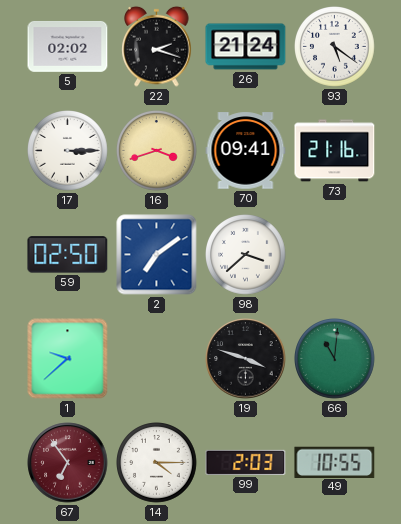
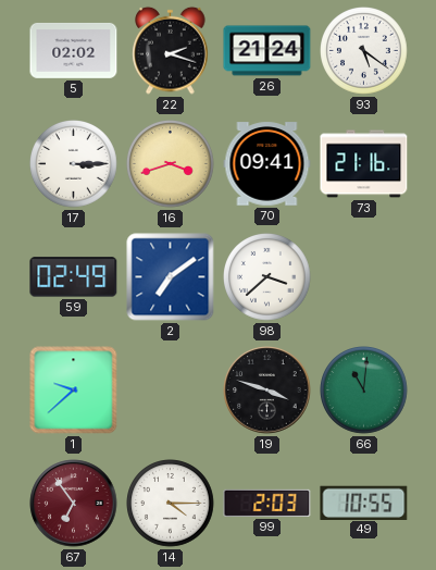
59: 02:50 -> 02:49 (74, 277)
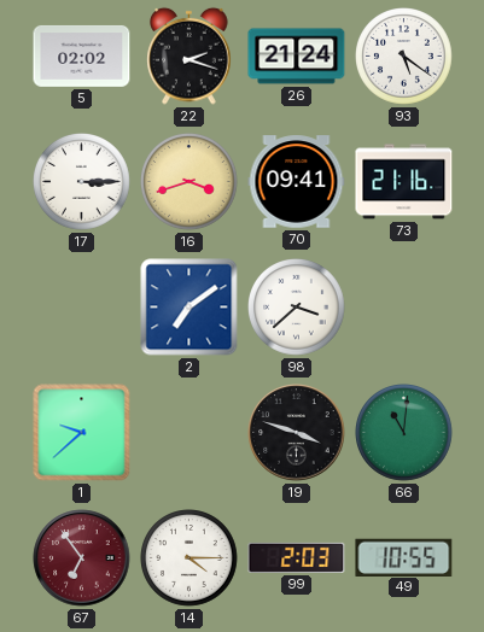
59: 02:49 -> none (74, 277)
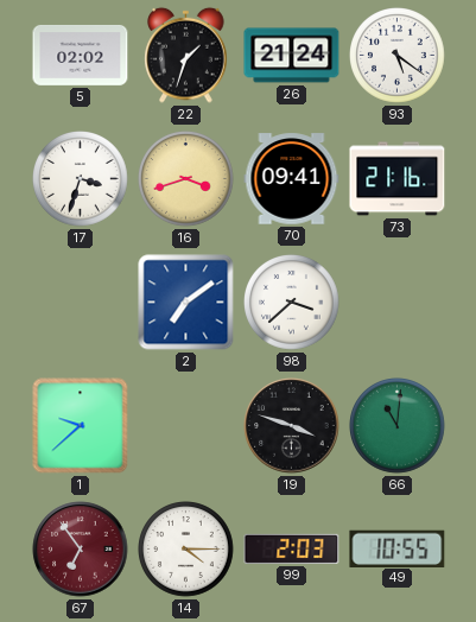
22: 2:18 -> 1:33 (186, 55)
17: 3:15 -> 3:33 (81, 179)
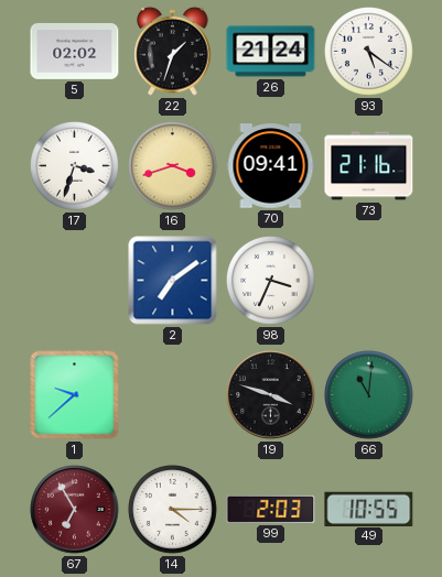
98: 3:38 -> 3:34 (271, 281)
67: 6:54 -> 6:55 (75, 510)
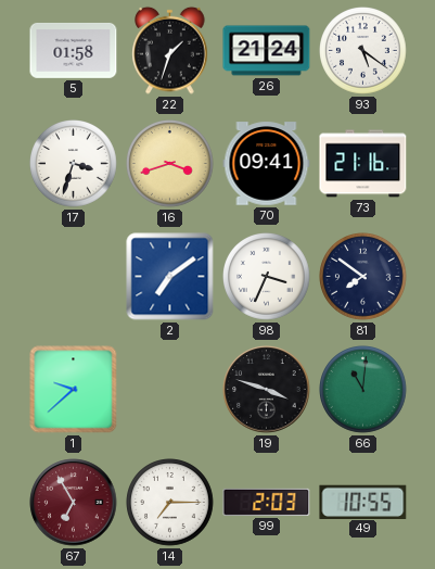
5: 02:02 -> 01:58 (74, 50)
81: none -> 7:51 (363, 277)
14: 4:15 -> 7:15 (170, 503)
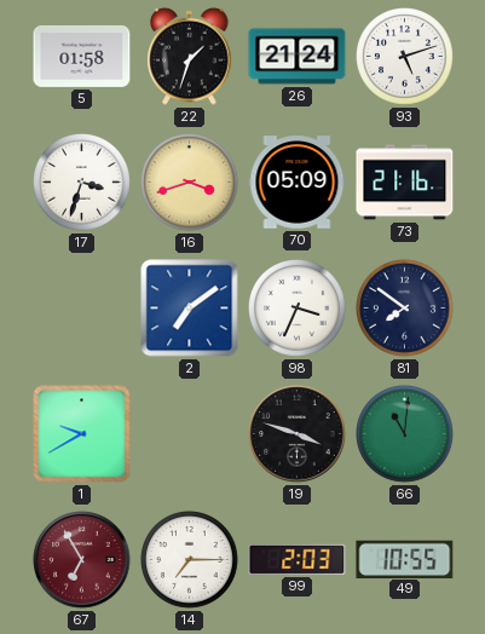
93: 5:21 -> 5:12 (405, 57)
70: 09:41 -> 05:09 (298, 183)
1: 9:38 -> 9:40 (82, 434)
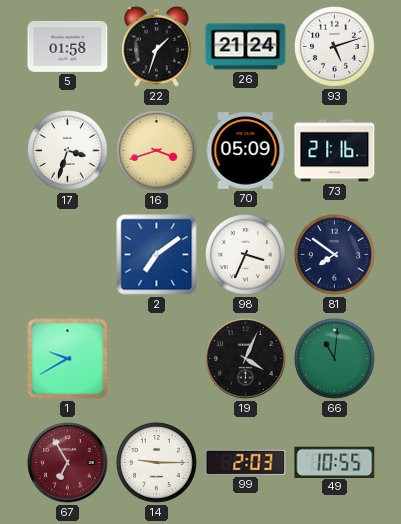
19: 3:48 -> 4:04 (246, 359)
14: 7:15 -> 9:15 (157, 463)
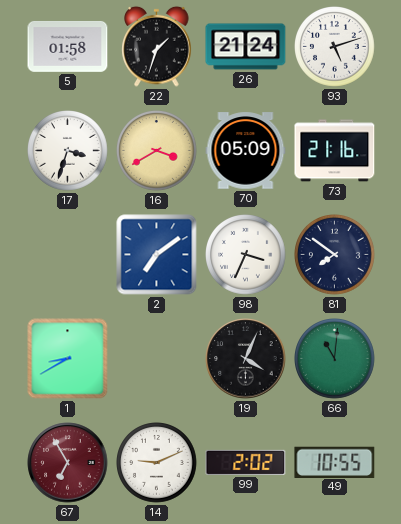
16: 3:42 -> 3:40 (157, 151)
1: 9:40 -> 8:40 (68, 359)
14: 9:15 -> 9:11 (157, 463)
99: 2:03 -> 2:02 (246, 462)
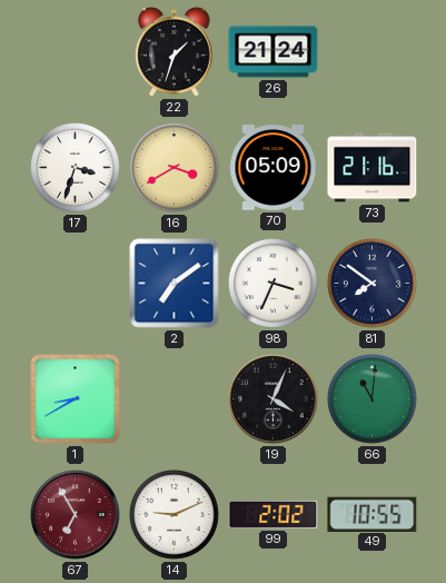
5: 01:58 -> none (68, 46)
93: 5:12 -> none (335, 47)
